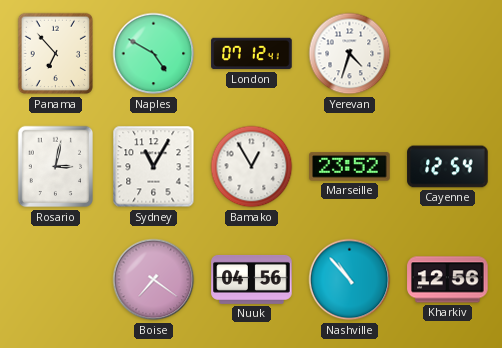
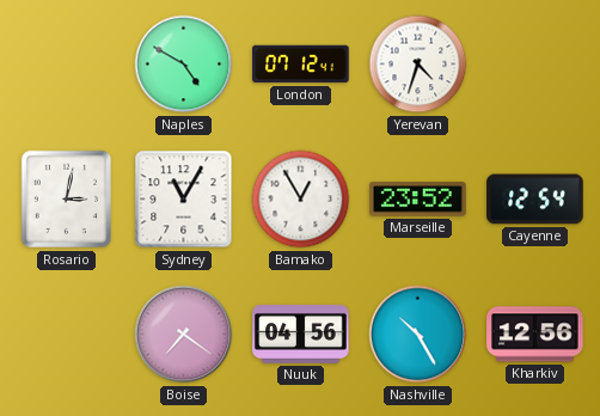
Panama: 6:53 -> none (56, 54)
Nashville: 10:53 -> 10:25 (418, 335)
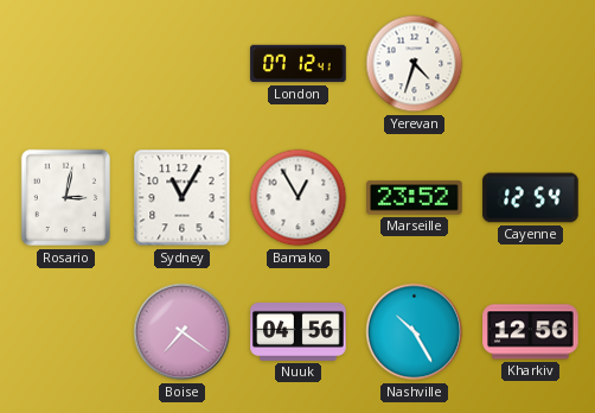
Naples: 4:50 -> none (184, 65)
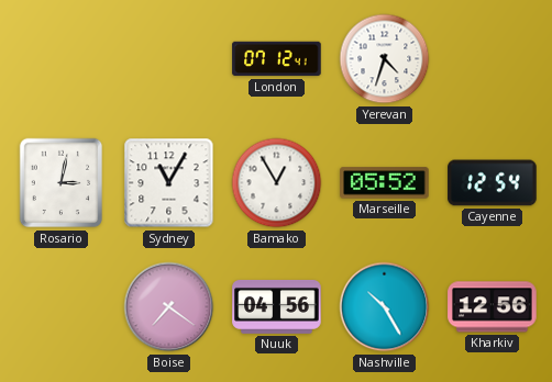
Marseille: 23:52 -> 05:52 (385, 183)
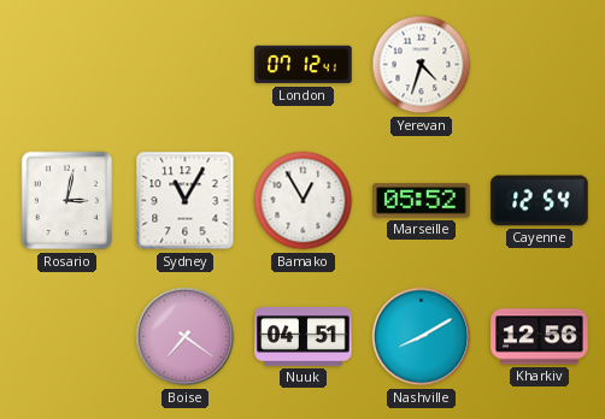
Nuuk: 04:56 -> 04:51 (304, 336)
Nashville: 10:25 -> 8:10 (422, 337)
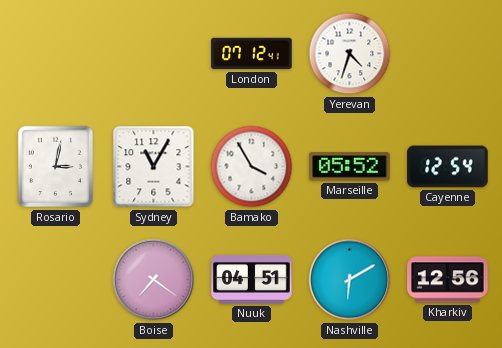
Bamako: 12:55 -> 3:55 (252, 167)
Nashville: 8:10 -> 6:10 (350, 280)
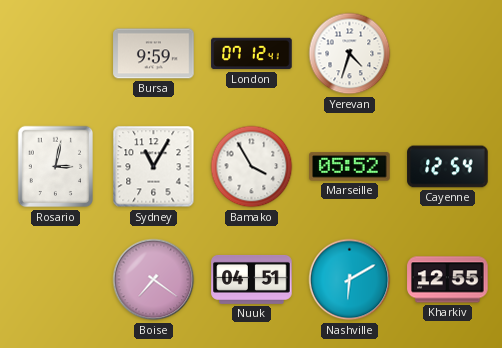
Bursa: none -> 9:59 (154, 54)
Kharkiv: 12:56 -> 12:55 (448, 280)
